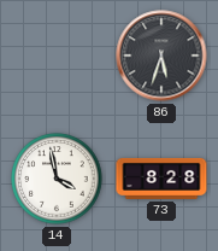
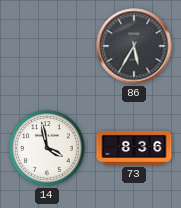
86: 5:33 -> 5:35 (134, 46)
73: 8:28 -> 8:36 (134, 148)
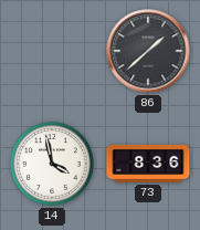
86: 5:35 -> 1:38 (148, 51)
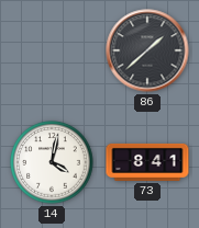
14: 3:58 -> 4:02 (52, 162)
73: 8:36 -> 8:41 (147, 162)
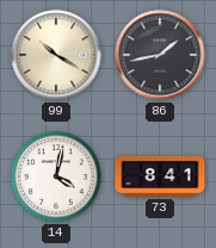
99: none -> 10:20 (56, 55)
86: 1:38 -> 1:43 (160, 55)
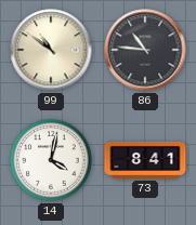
99: 10:20 -> 10:51 (51, 50)
86: 1:43 -> 10:46 (145, 50)
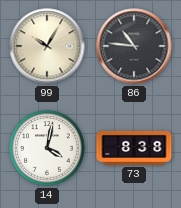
99: 10:51 -> 10:05 (47, 46)
73: 8:41 -> 8:38 (134, 148)
